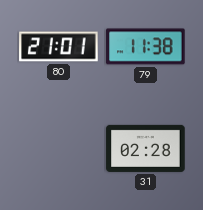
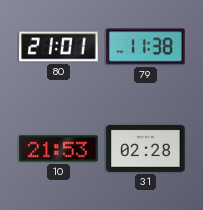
10: none -> 21:53 (59, 149)
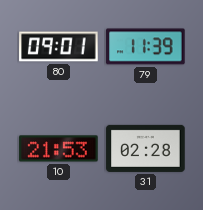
80: 21:01 -> 09:01 (59, 47)
79: 11:38 -> 11:39 (146, 47)
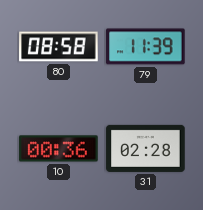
80: 09:01 -> 08:58 (59, 47)
10: 21:53 -> 00:36 (59, 149)
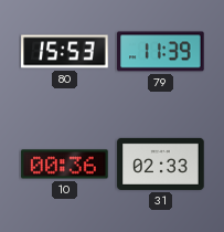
80: 08:58 -> 15:53 (65, 52)
31: 02:28 -> 02:33 (161, 164)
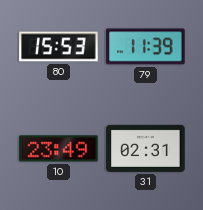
10: 00:36 -> 23:49 (59, 149)
31: 02:33 -> 02:31 (146, 148)
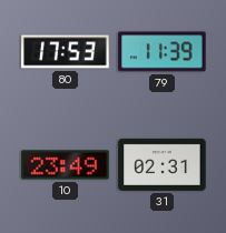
80: 15:53 -> 17:53 (66, 52)
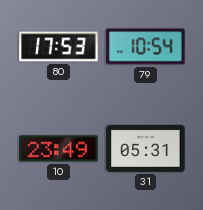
79: 11:39 -> 10:54 (146, 47)
31: 02:31 -> 05:31 (146, 148)
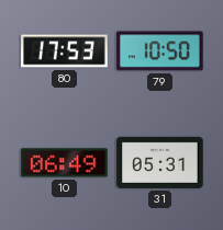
79: 10:54 -> 10:50 (160, 51)
10: 23:49 -> 06:49 (65, 163)
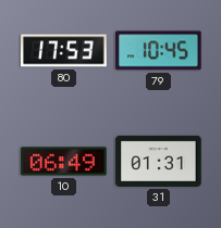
79: 10:50 -> 10:45 (159, 51)
31: 05:31 -> 01:31 (159, 161)
